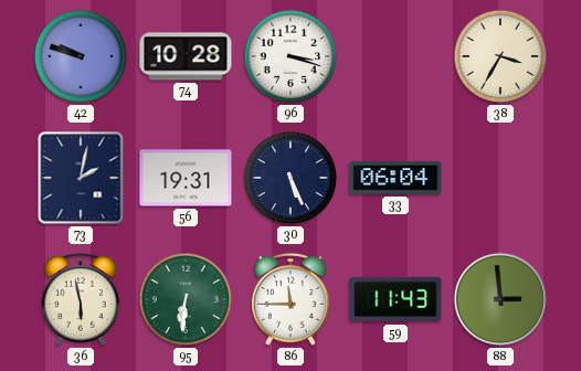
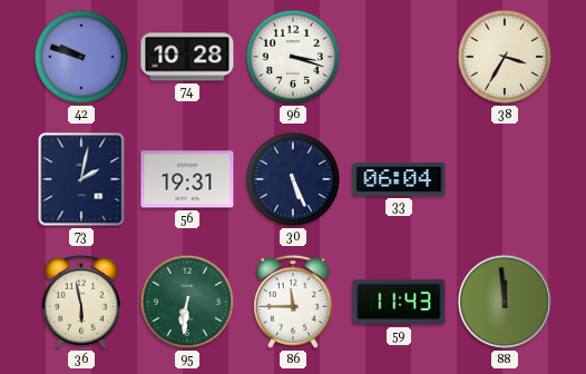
88: 2:59 -> 11:59 (505, 302)
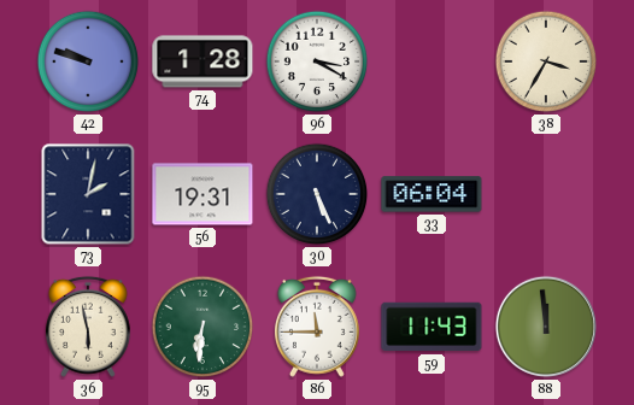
74: 10:28 -> 1:28 (202, 61)
96: 3:18 -> 3:20 (317, 61)
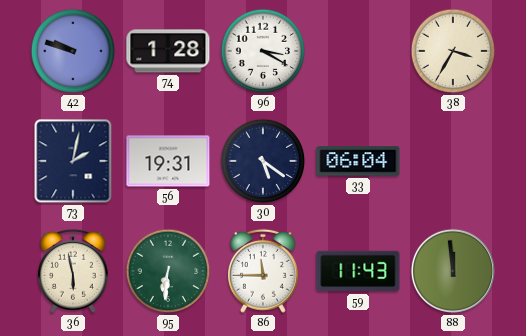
30: 5:26 -> 5:21 (263, 161)
